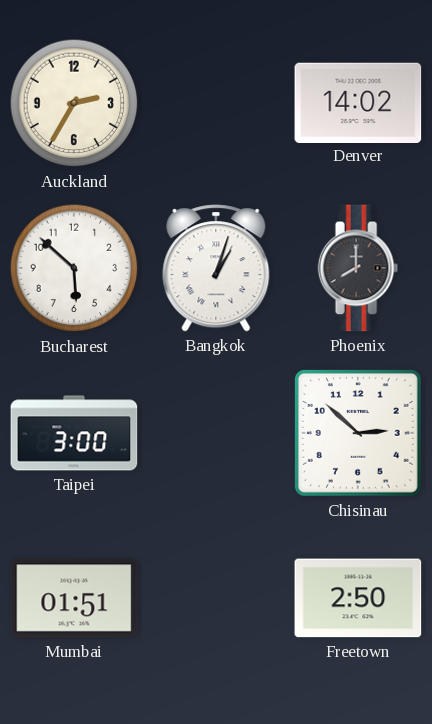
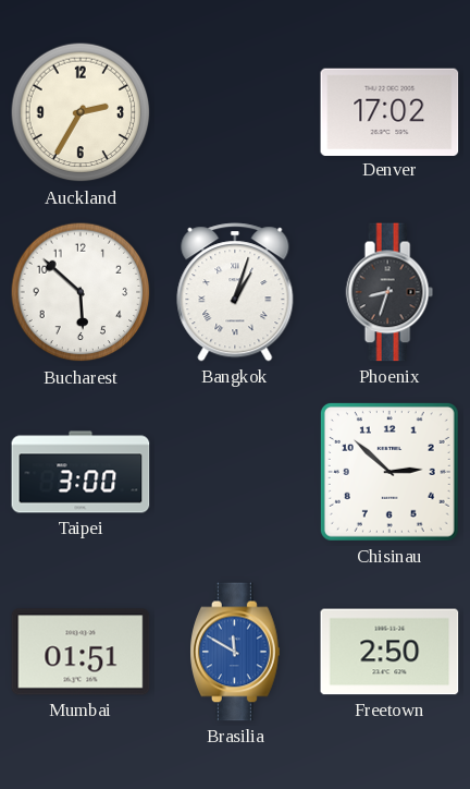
Denver: 14:02 -> 17:02 (389, 111)
Phoenix: 8:00 -> 8:33 (389, 292)
Brasilia: none -> 11:50 (235, 652)
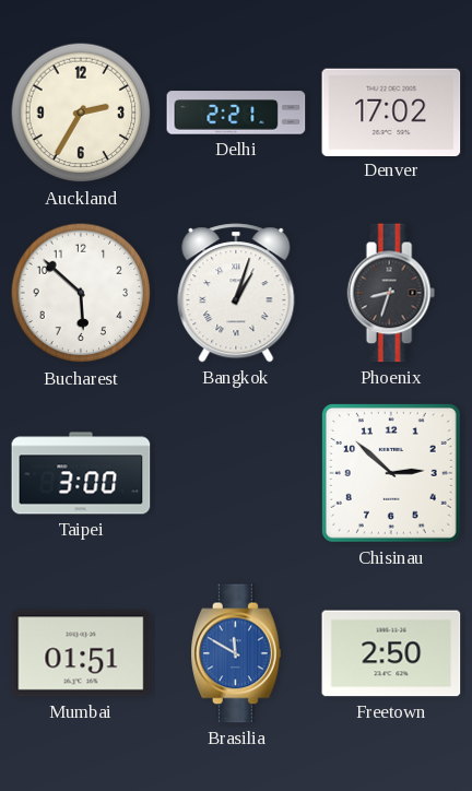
Delhi: none -> 2:21 (236, 113)
